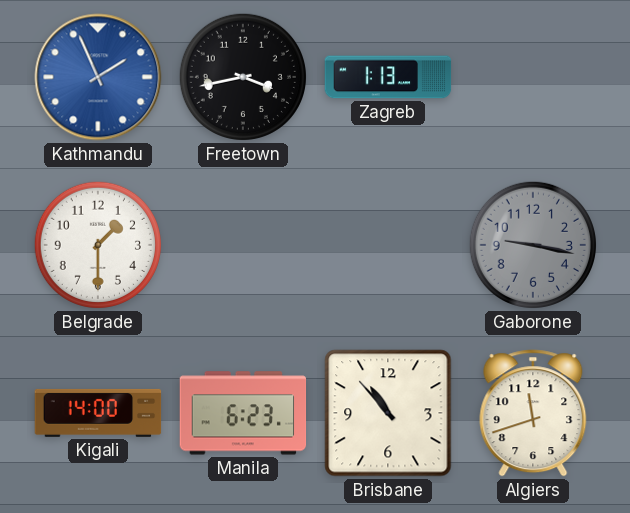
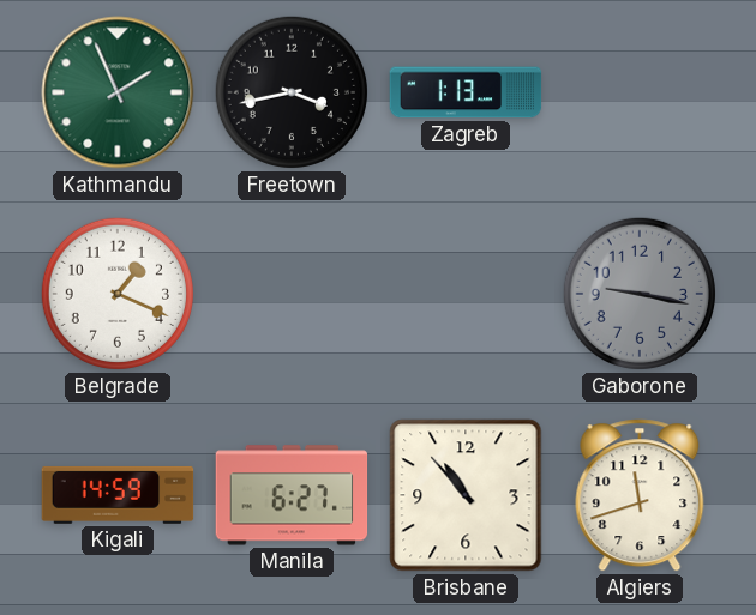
Kathmandu dial: blue -> green (118, 92)
Belgrade: 1:30 -> 1:19 (118, 294)
Kigali: 14:00 -> 14:59 (118, 495)
Manila: 6:23 -> 6:27 (292, 495)
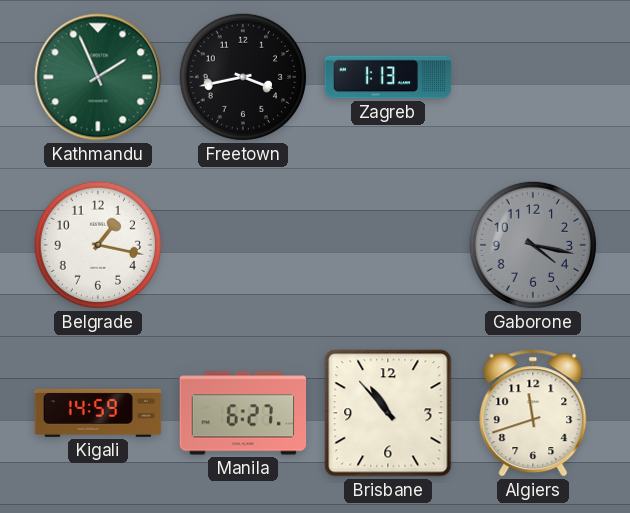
Belgrade: 1:19 -> 1:17 (98, 245)
Gaborone: 9:17 -> 4:17 (533, 245)
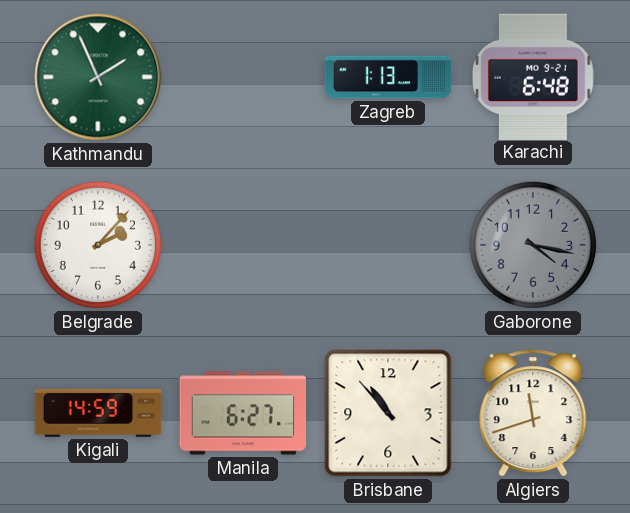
Freetown: 3:43 -> none (243, 77)
Karachi: none -> 6:48 (534, 76)
Belgrade: 1:17 -> 2:07 (98, 245)
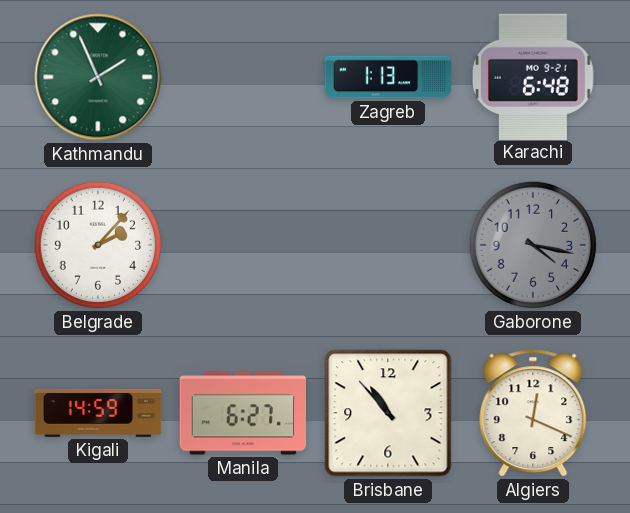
Algiers: 11:42 -> 12:19 (533, 413)
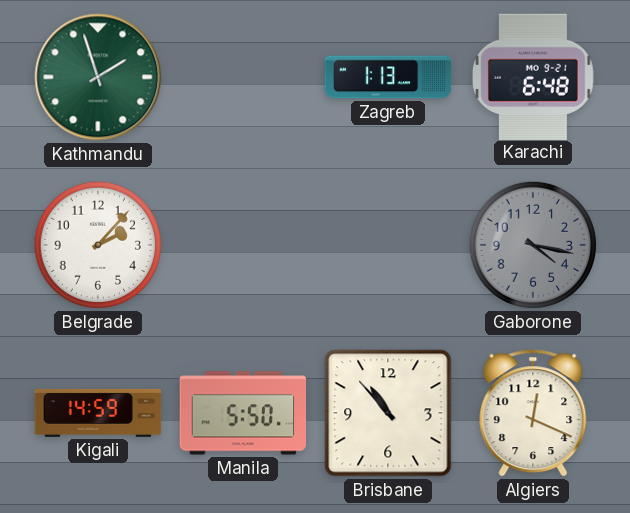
Kathmandu: 1:56 -> 1:57 (98, 77)
Manila: 6:27 -> 5:50 (243, 413)
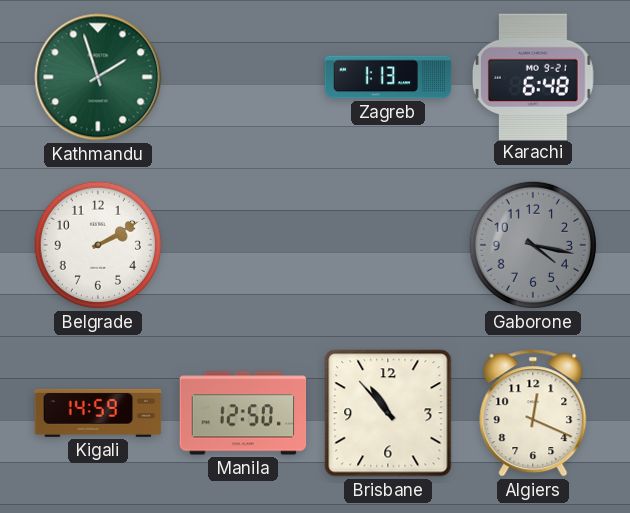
Belgrade: 2:07 -> 2:10 (98, 245)
Manila: 5:50 -> 12:50 (243, 413)
